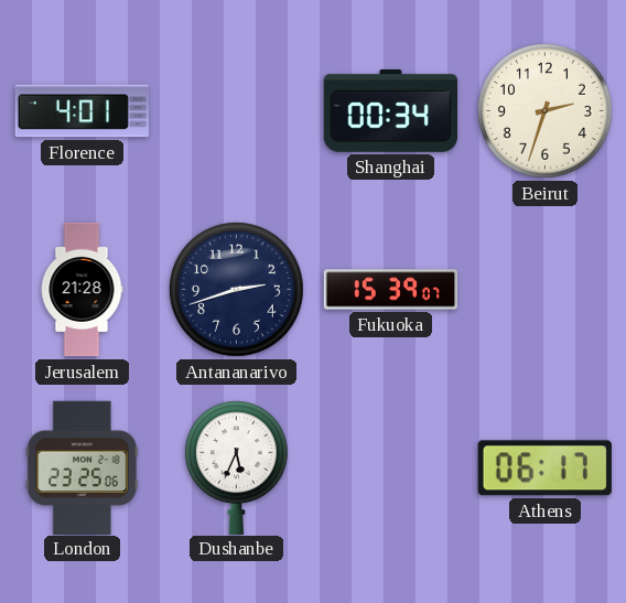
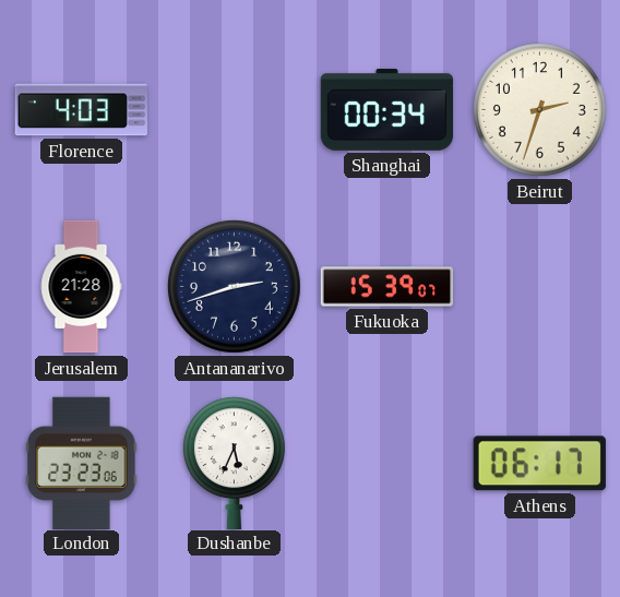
Florence: 4:01 -> 4:03 (81, 110)
London: 23:25 -> 23:23 (82, 463)
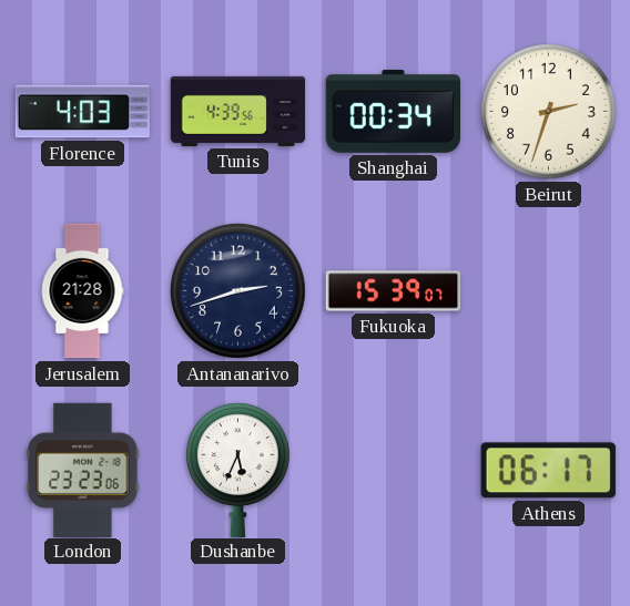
Tunis: none -> 4:39 (238, 111)
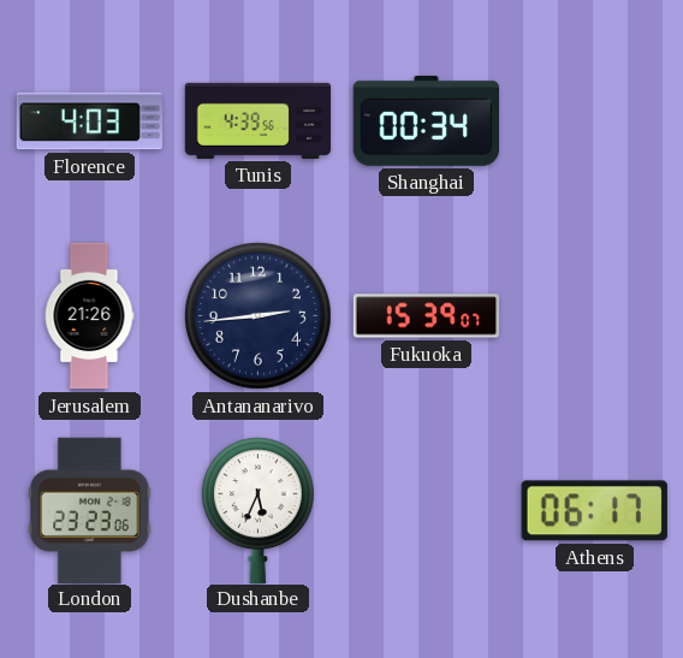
Beirut: 2:33 -> none (548, 111)
Jerusalem: 21:28 -> 21:26 (89, 316)
Antananarivo: 2:42 -> 2:44 (257, 315)
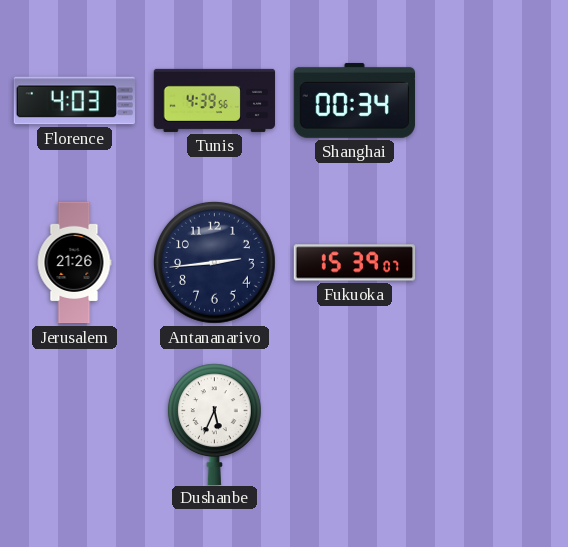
London: 23:23 -> none (90, 510)
Athens: 06:17 -> none (594, 511)
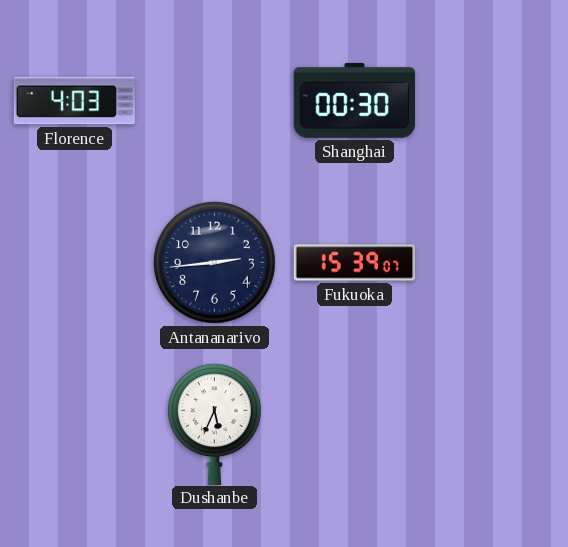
Tunis: 4:39 -> none (215, 100)
Shanghai: 00:34 -> 00:30 (354, 100)
Jerusalem: 21:26 -> none (74, 263)
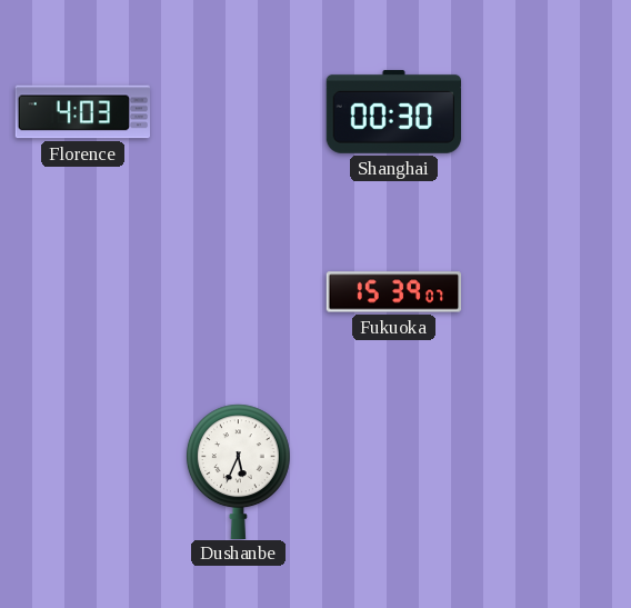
Antananarivo: 2:44 -> none (214, 262)
